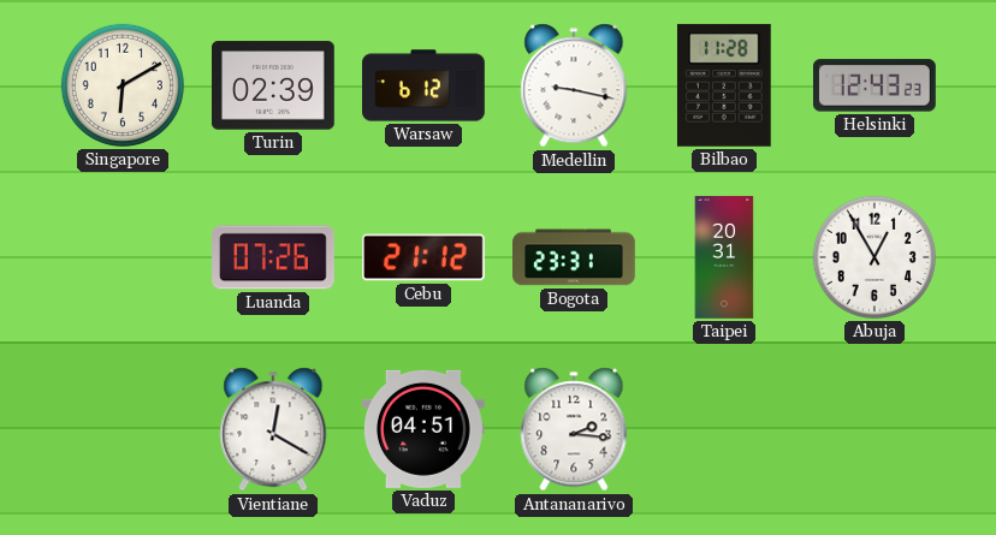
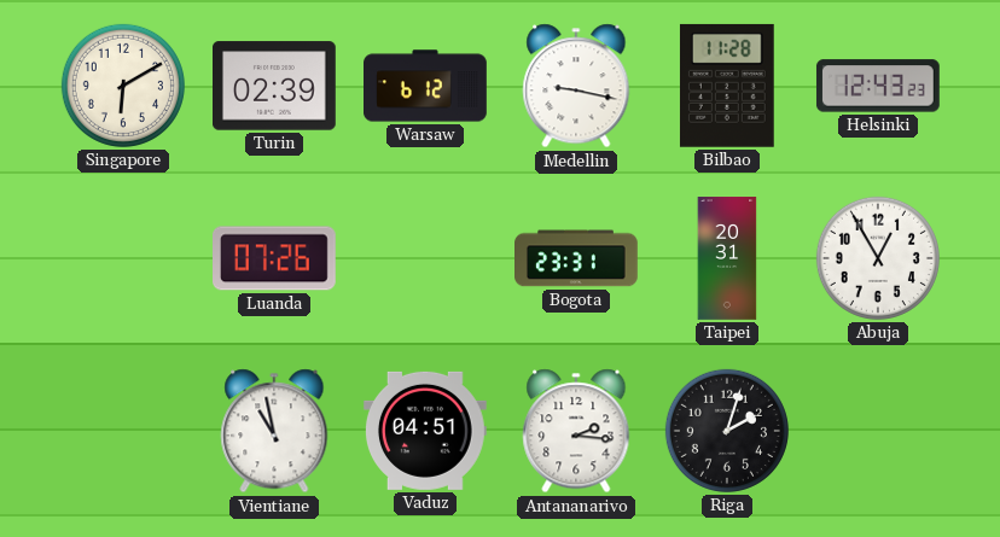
Cebu: 21:12 -> none (425, 257)
Vientiane: 12:20 -> 10:58 (274, 431)
Riga: none -> 2:03 (727, 431)
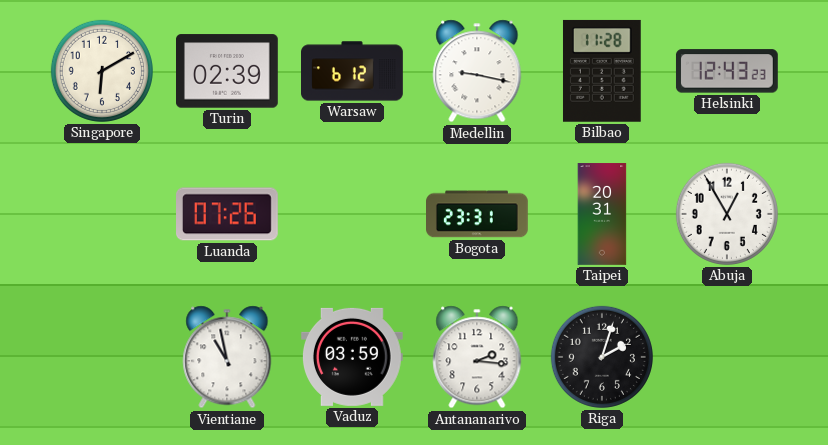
Vaduz: 04:51 -> 03:59 (352, 357)
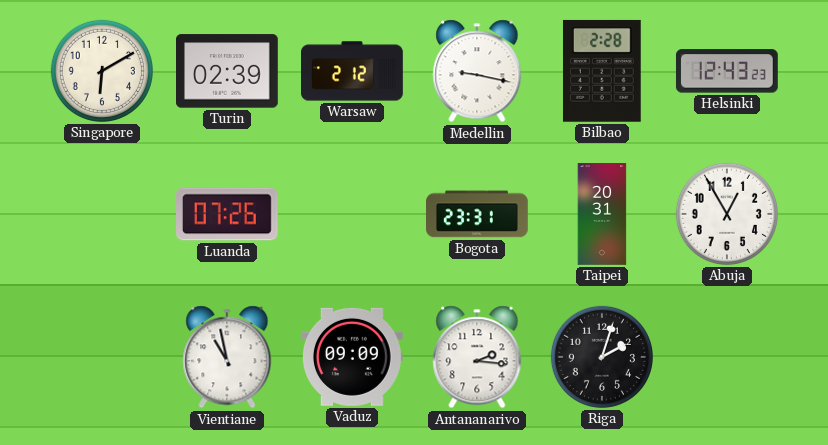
Warsaw: 6:12 -> 2:12 (352, 71)
Bilbao: 11:28 -> 2:28 (602, 71)
Vaduz: 03:59 -> 09:09 (352, 357)
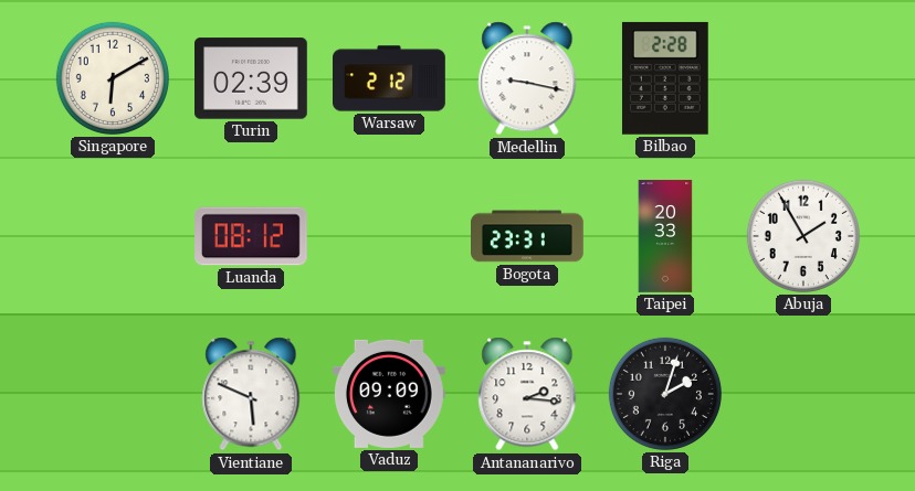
Helsinki: 12:43 -> none (727, 71)
Luanda: 07:26 -> 08:12 (252, 236)
Taipei: 20:31 -> 20:33 (665, 236)
Abuja: 12:55 -> 1:55 (803, 236)
Vientiane: 10:58 -> 5:49 (251, 394)
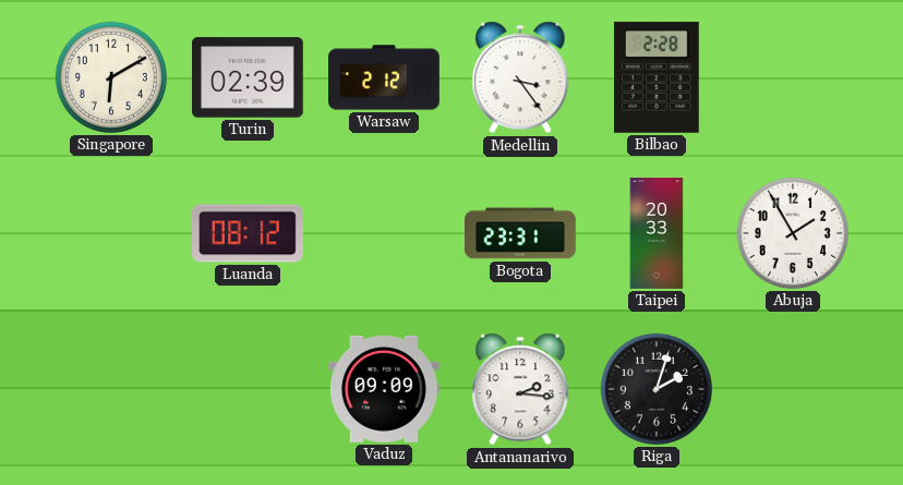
Medellin: 9:17 -> 3:24 (520, 77)
Vientiane: 5:49 -> none (251, 394)
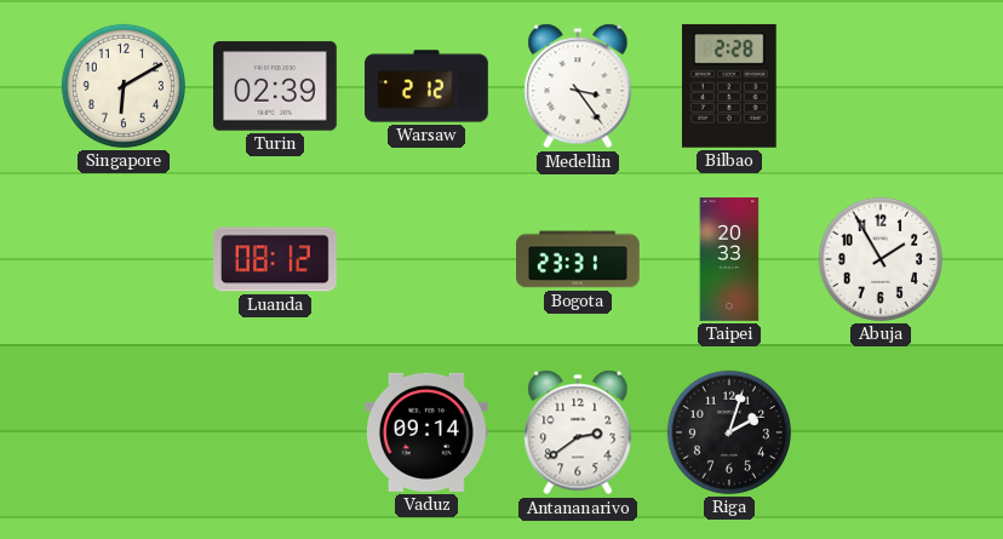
Vaduz: 09:09 -> 09:14 (426, 432)
Antananarivo: 2:16 -> 2:39 (578, 432)
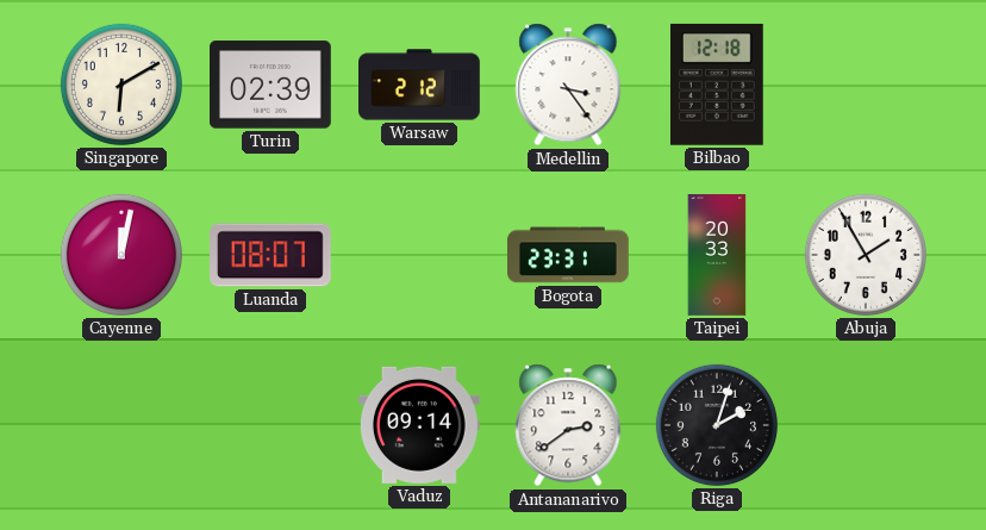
Bilbao: 2:28 -> 12:18 (717, 85)
Cayenne: none -> 12:02 (121, 255)
Luanda: 08:12 -> 08:07 (272, 255)
